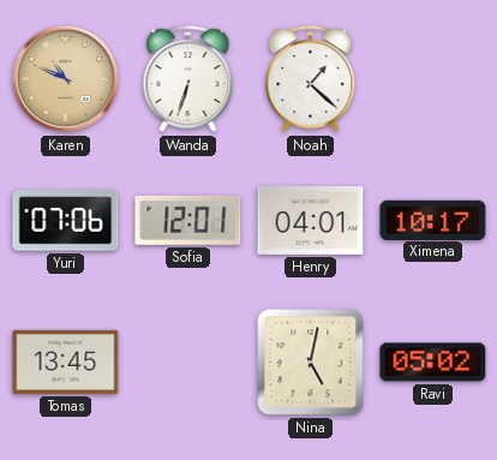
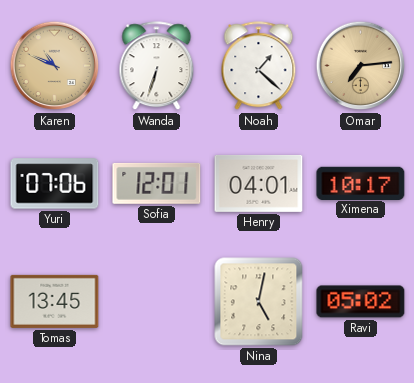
Omar: none -> 7:14 (361, 66)
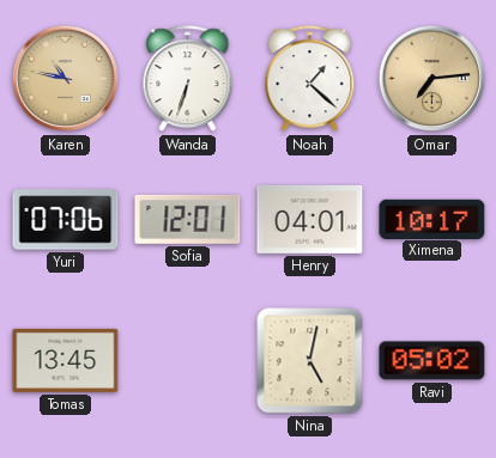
Karen: 10:49 -> 10:47 (66, 79)
